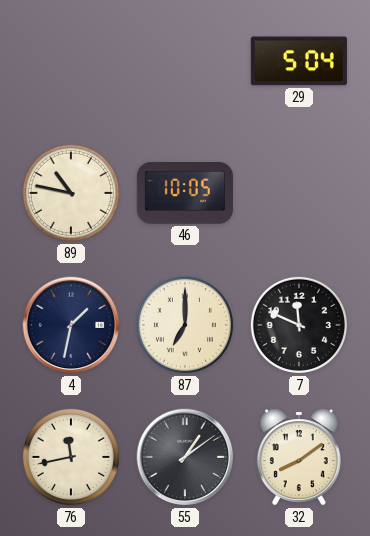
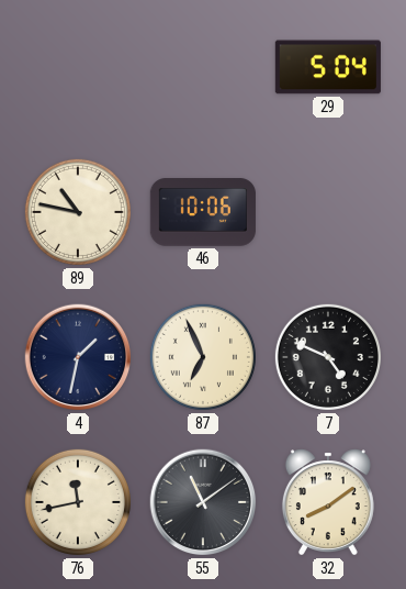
46: 10:05 -> 10:06 (203, 212)
87: 7:00 -> 6:56 (203, 357)
7: 11:49 -> 4:49 (328, 357)
55: 1:09 -> 11:09 (203, 502)
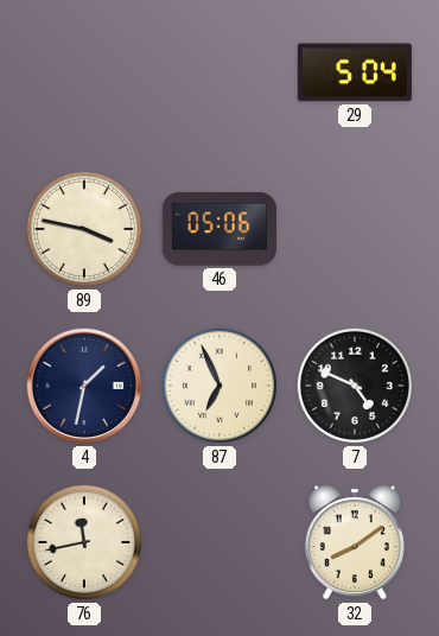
89: 10:47 -> 3:47 (84, 229)
46: 10:06 -> 05:06 (220, 229)
55: 11:09 -> none (203, 502)
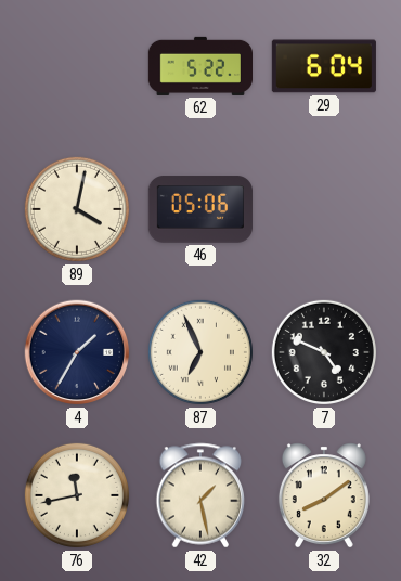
62: none -> 5:22 (199, 66)
29: 5:04 -> 6:04 (324, 66)
89: 3:47 -> 4:02 (77, 209)
4: 1:32 -> 1:35 (77, 352)
42: none -> 1:28 (200, 495)
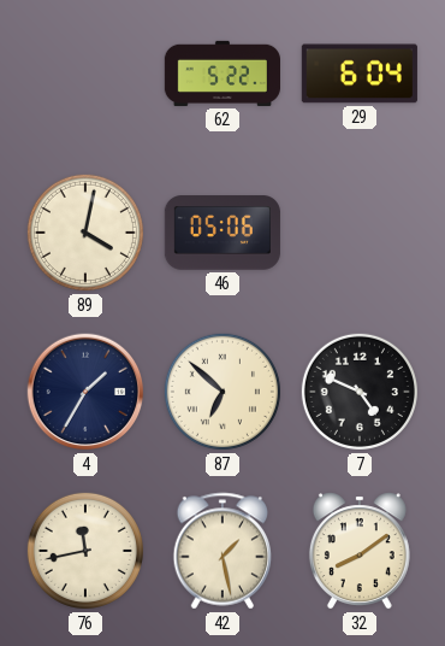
87: 6:56 -> 6:52 (222, 392)
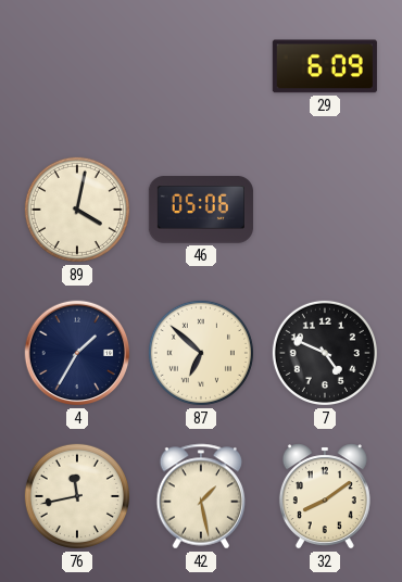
62: 5:22 -> none (221, 74)
29: 6:04 -> 6:09 (325, 66)
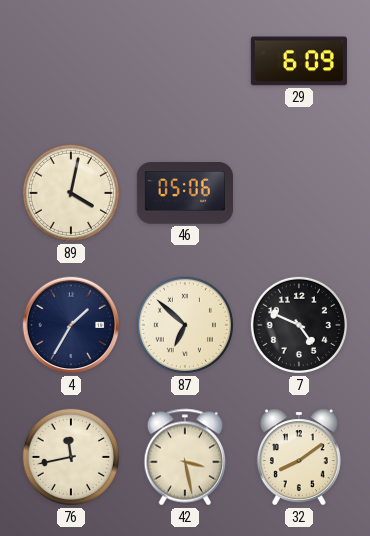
42: 1:28 -> 3:28 (185, 457)
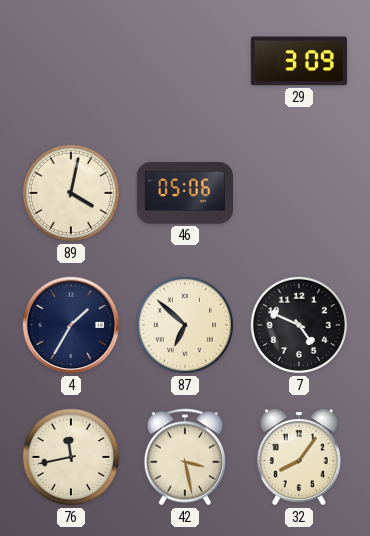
29: 6:09 -> 3:09 (299, 61)
32: 8:09 -> 8:06 (299, 457)
